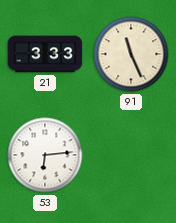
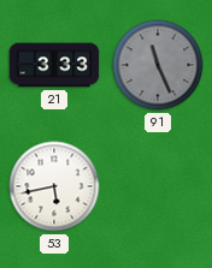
91 dial: cream -> grey (158, 65)
53: 6:14 -> 5:43 (54, 186)
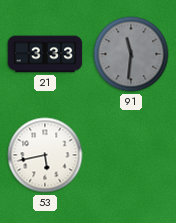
91: 11:26 -> 11:31 (131, 54)
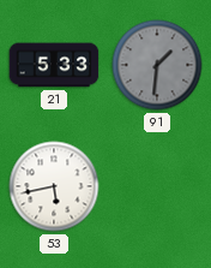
21: 3:33 -> 5:33 (54, 65)
91: 11:31 -> 1:31 (157, 65)
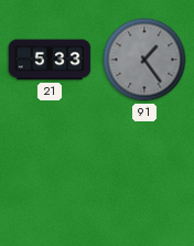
91: 1:31 -> 1:24 (144, 60)
53: 5:43 -> none (54, 186)
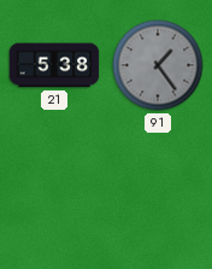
21: 5:33 -> 5:38 (54, 65)
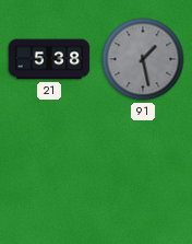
91: 1:24 -> 1:28 (143, 59)
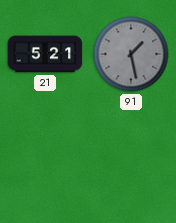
21: 5:38 -> 5:21 (45, 54)
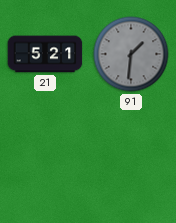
91: 1:28 -> 1:31 (131, 54)
